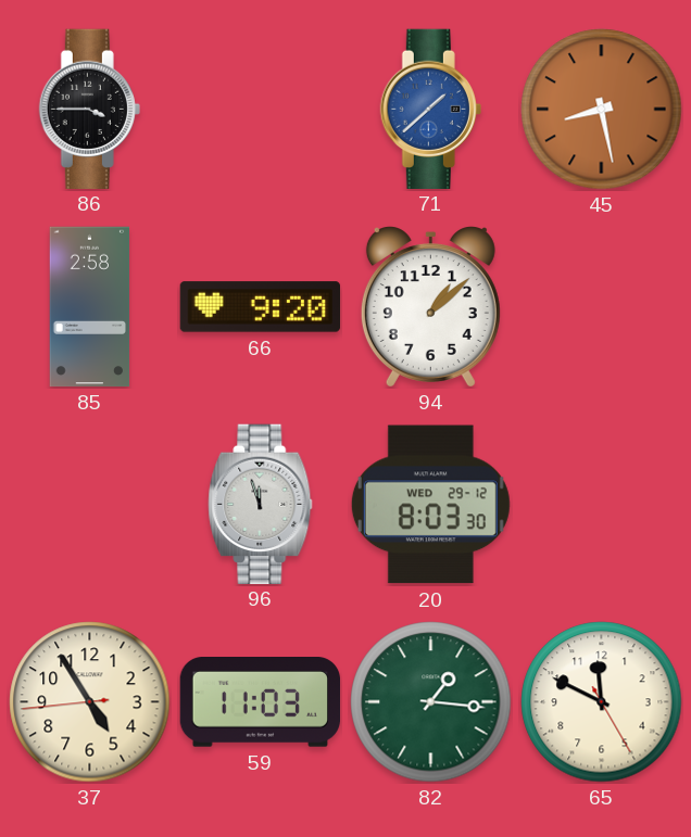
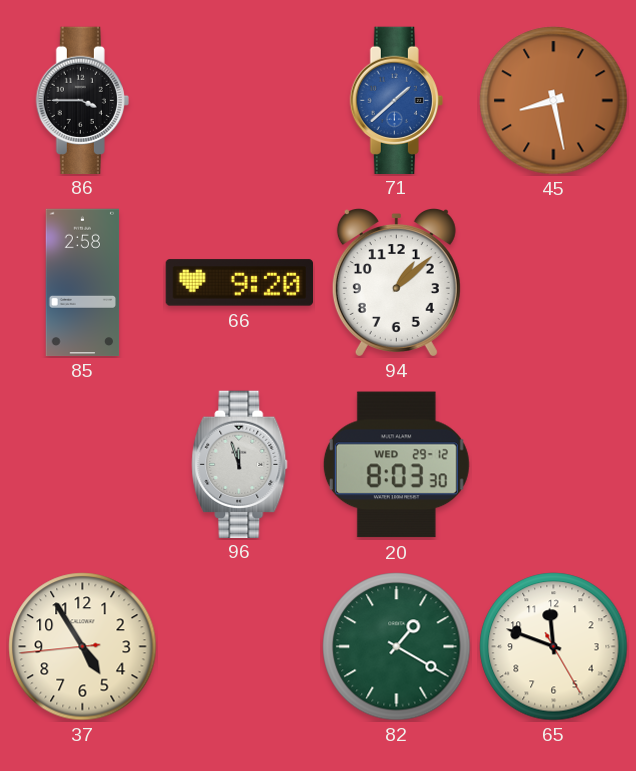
59: 11:03 -> none (260, 702)
82: 1:16 -> 1:20 (397, 647)
65: 11:49 -> 11:48 (554, 647)
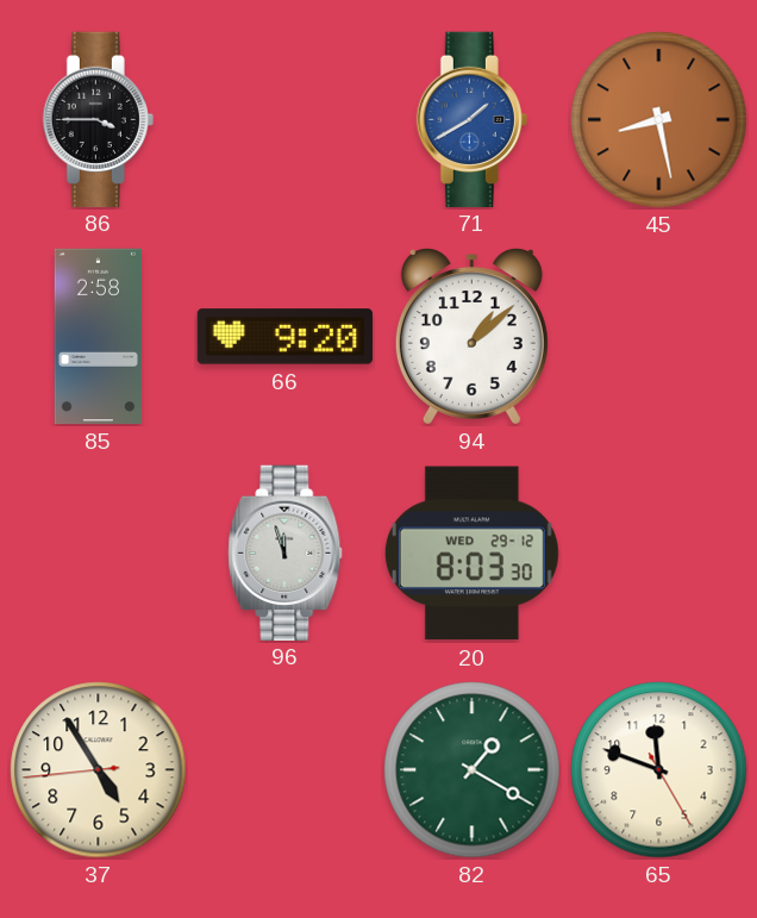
71: 1:38 -> 1:40 (471, 119)
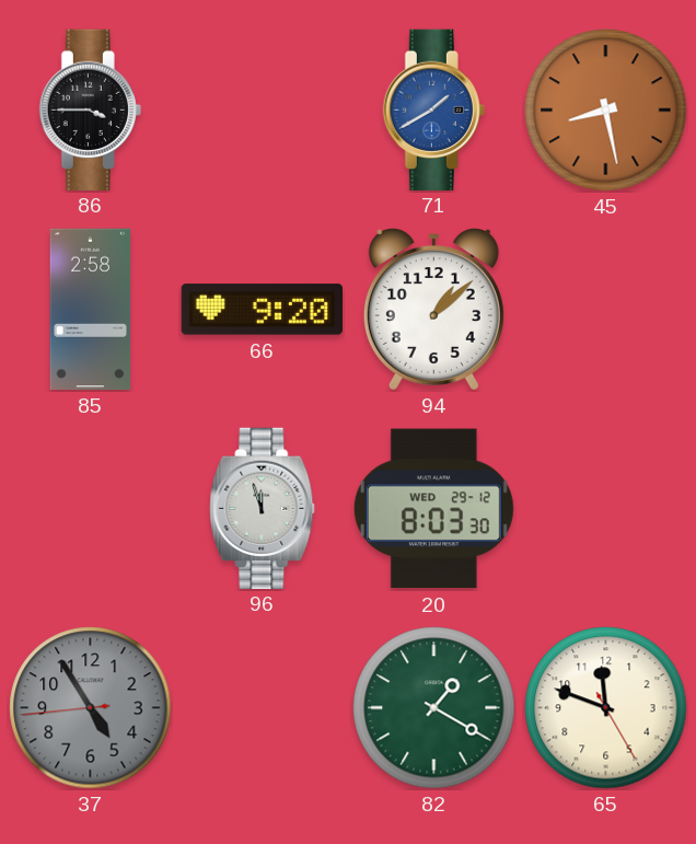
37 dial: cream -> grey (91, 708)
